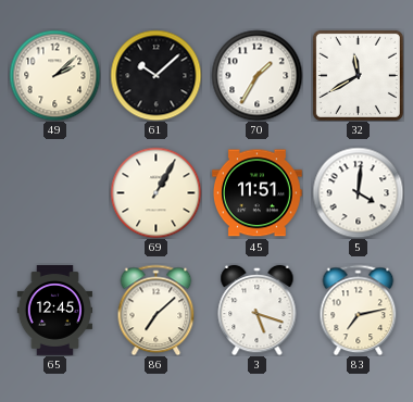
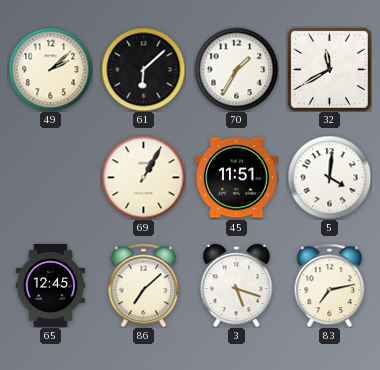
61: 10:08 -> 6:08 (143, 69)
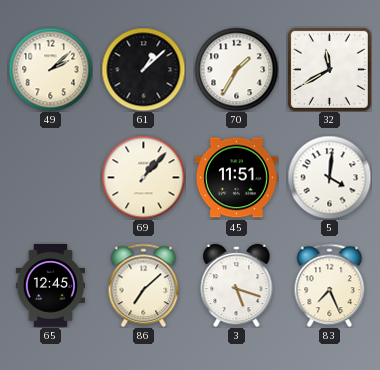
61: 6:08 -> 1:08 (143, 69)
69: 1:05 -> 1:07 (143, 177)
83: 7:13 -> 7:26 (330, 285)
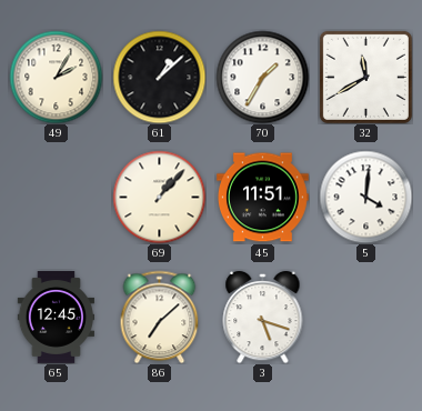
49: 2:08 -> 2:05 (56, 77)
83: 7:26 -> none (330, 285)
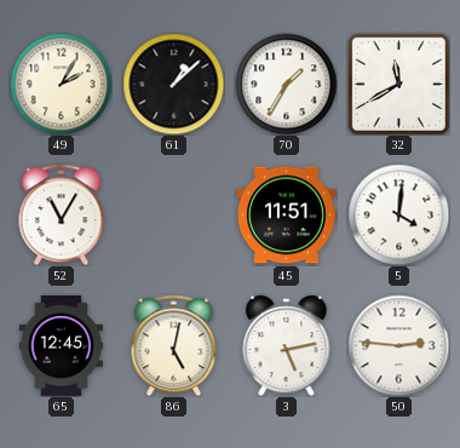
52: none -> 11:05 (62, 214)
69: 1:07 -> none (159, 197)
86: 7:08 -> 5:02 (174, 345)
3: 5:18 -> 5:13 (287, 345)
50: none -> 2:46 (398, 345)
